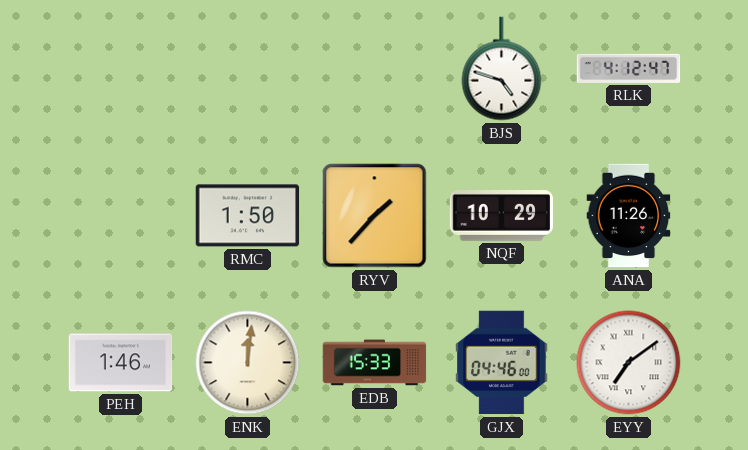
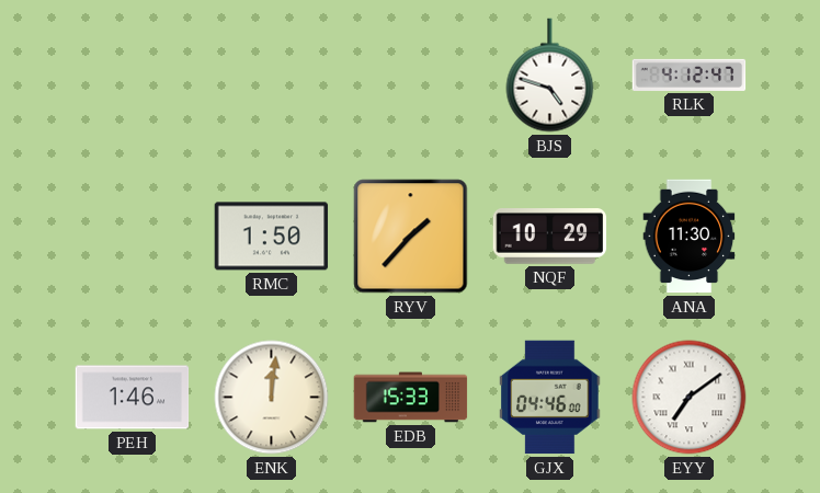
ANA: 11:26 -> 11:30 (690, 237)
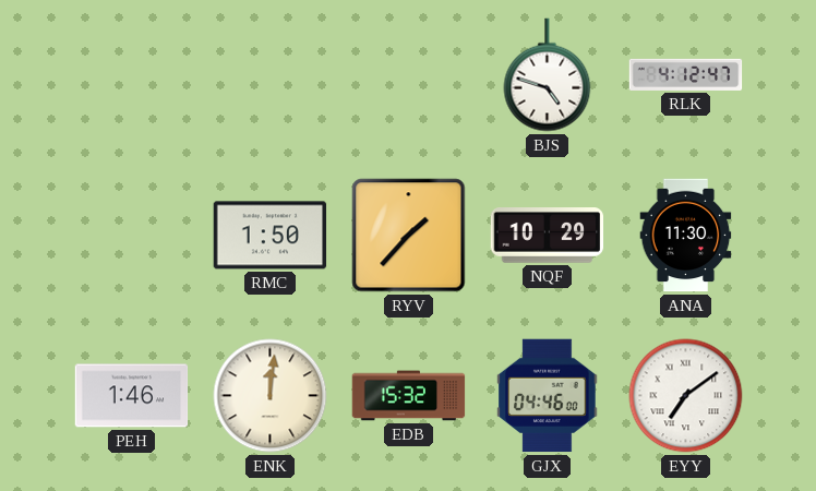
EDB: 15:33 -> 15:32 (409, 396)
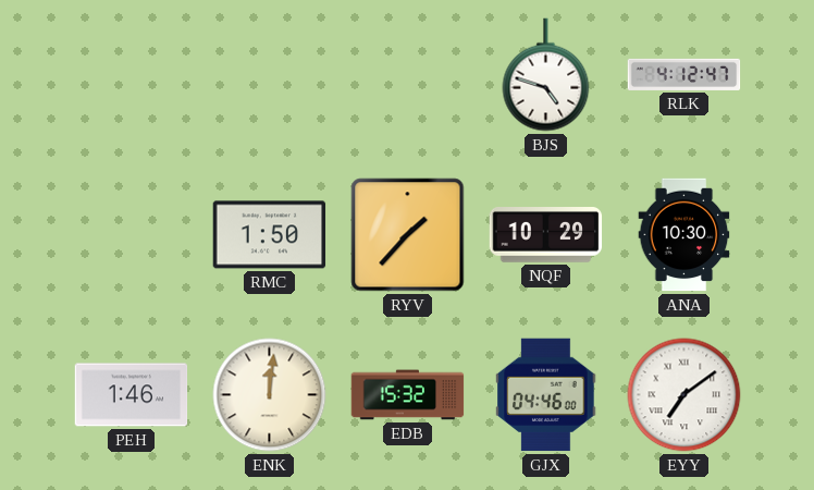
ANA: 11:30 -> 10:30 (684, 235)
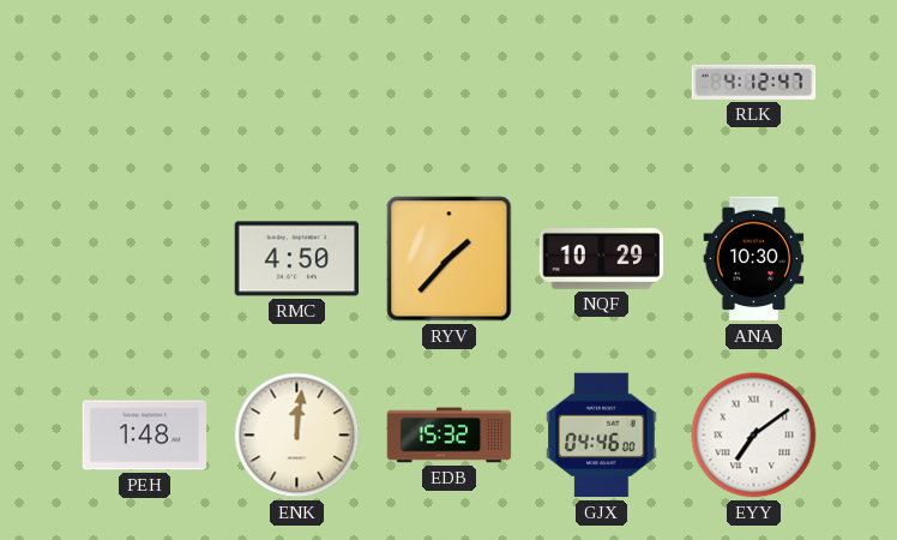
BJS: 4:48 -> none (546, 75)
RMC: 1:50 -> 4:50 (297, 259)
PEH: 1:46 -> 1:48 (145, 436)
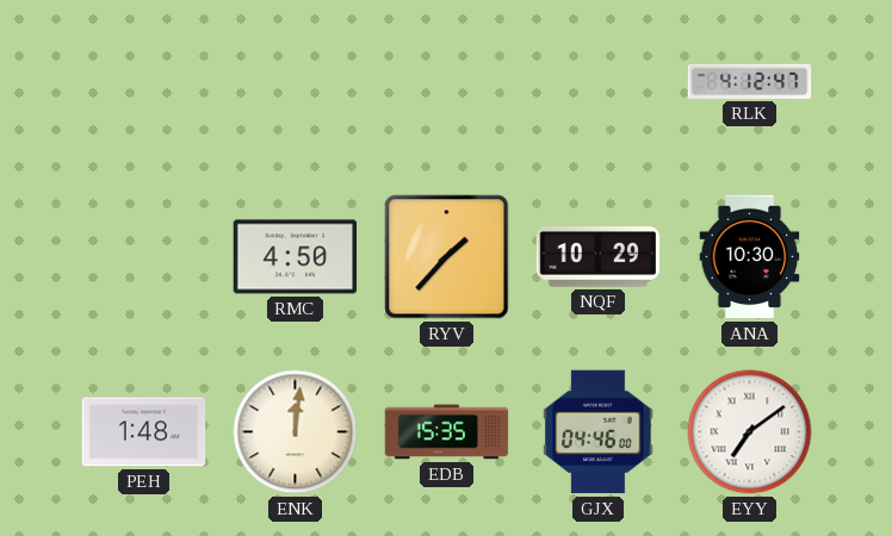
EDB: 15:32 -> 15:35 (447, 432)
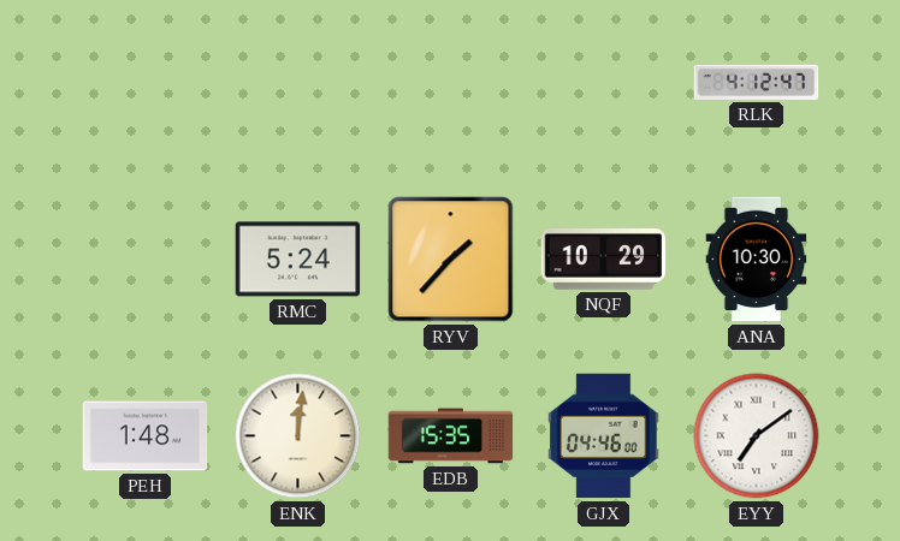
RMC: 4:50 -> 5:24 (298, 260)
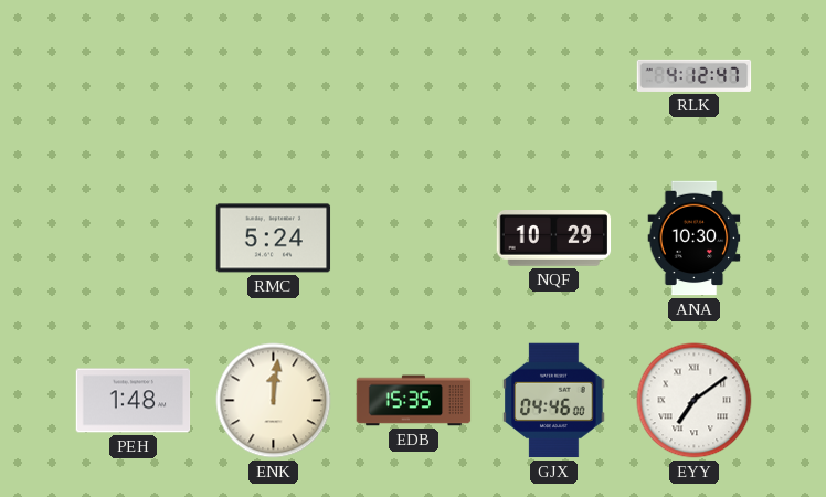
RYV: 1:37 -> none (451, 260)
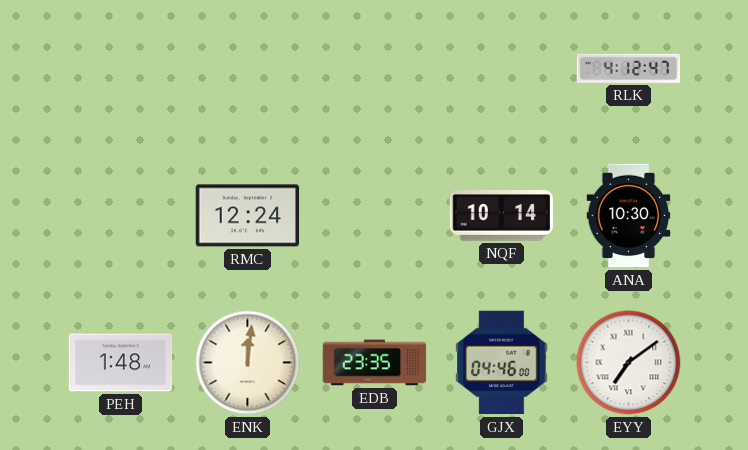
RMC: 5:24 -> 12:24 (248, 216)
NQF: 10:29 -> 10:14 (502, 216)
EDB: 15:35 -> 23:35 (375, 363)
